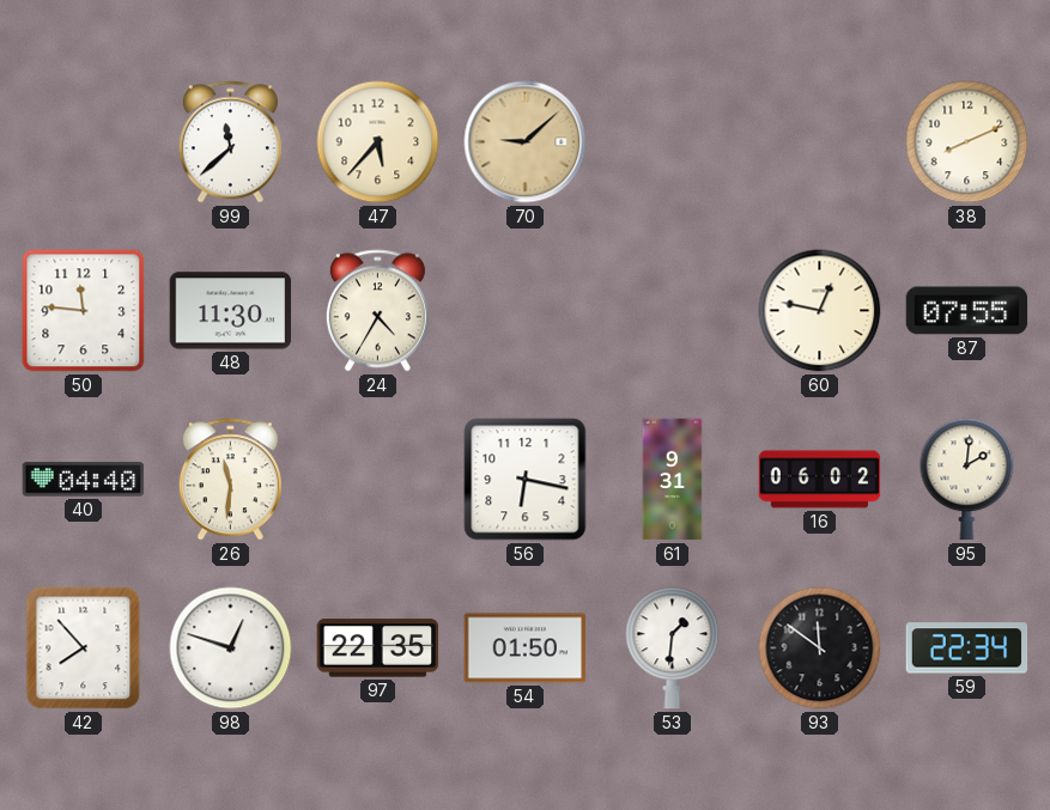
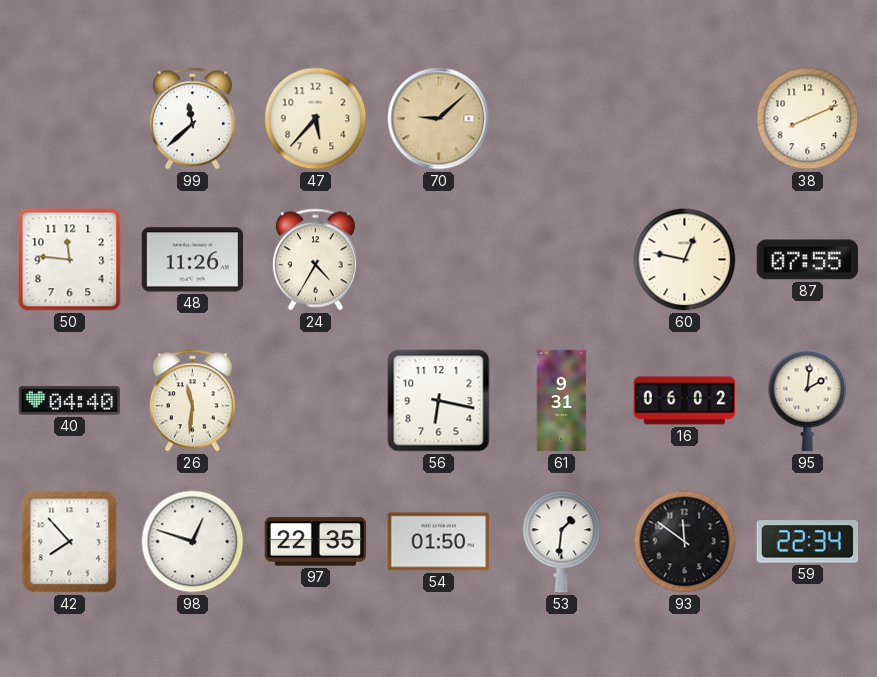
48: 11:30 -> 11:26 (193, 260)
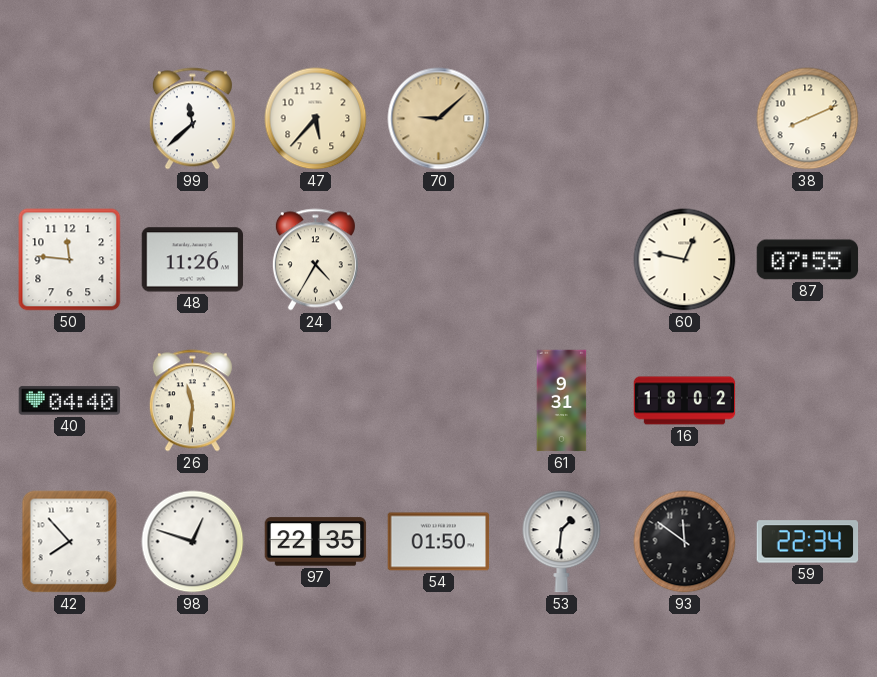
56: 6:17 -> none (439, 401)
16: 06:02 -> 18:02 (685, 401)
95: 2:01 -> none (808, 401)
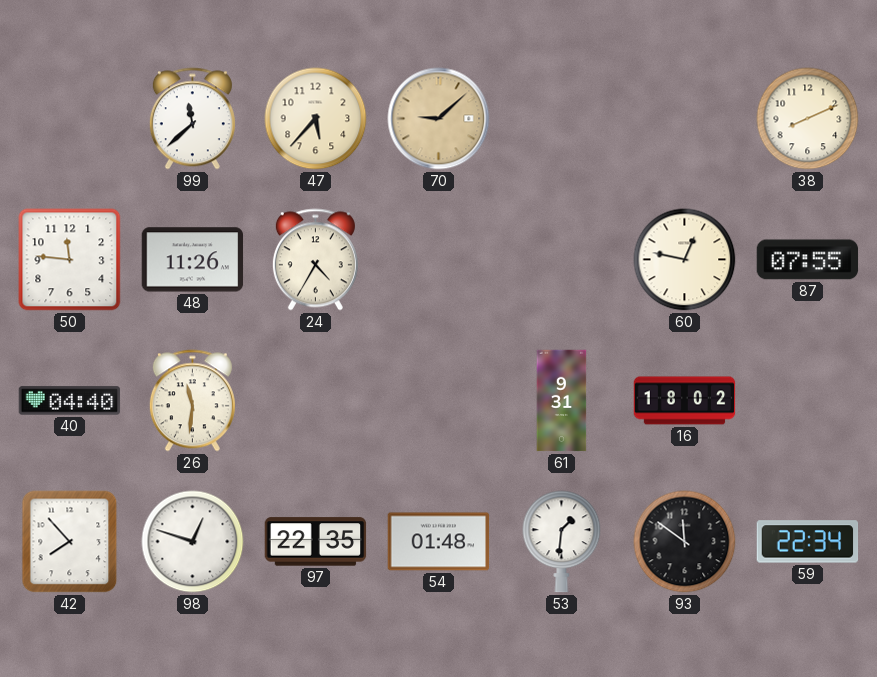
54: 01:50 -> 01:48 (439, 542)
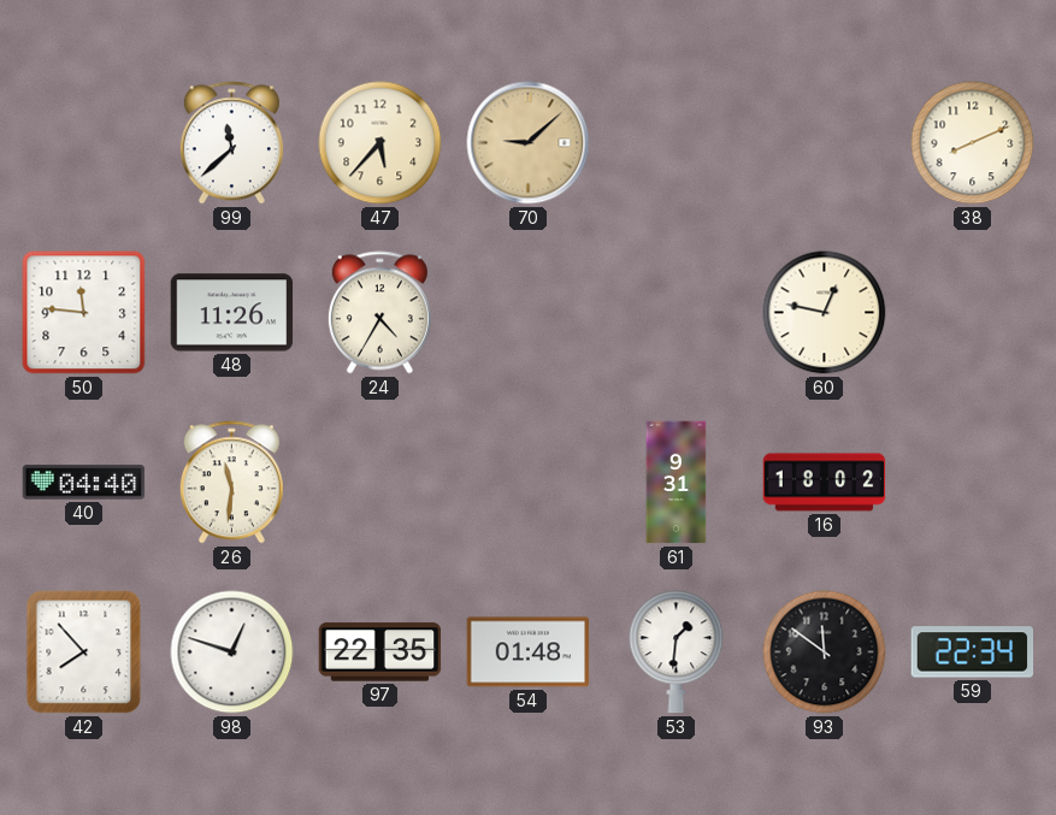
87: 07:55 -> none (808, 260)
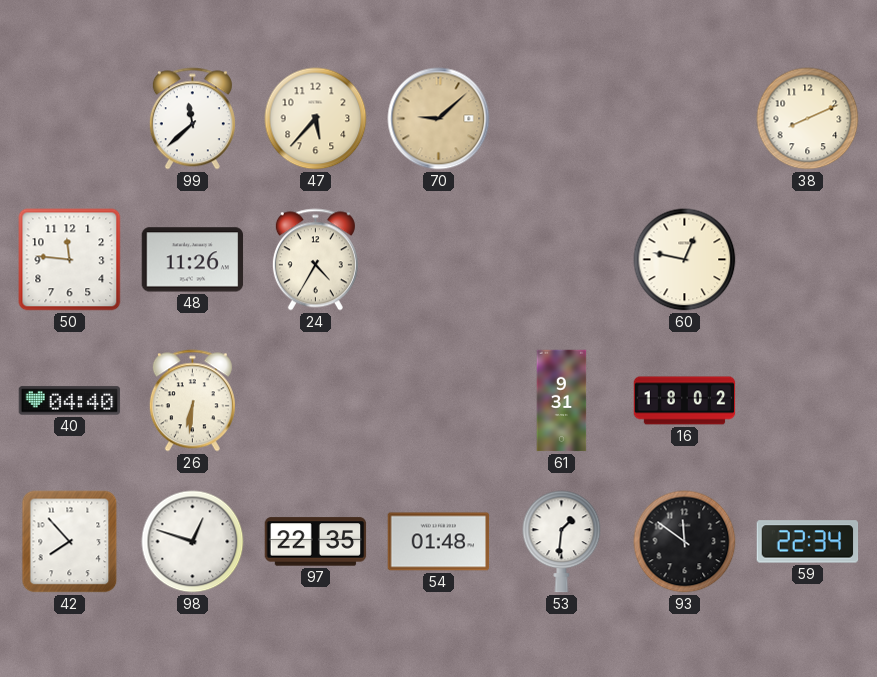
26: 11:31 -> 6:31 (192, 401)
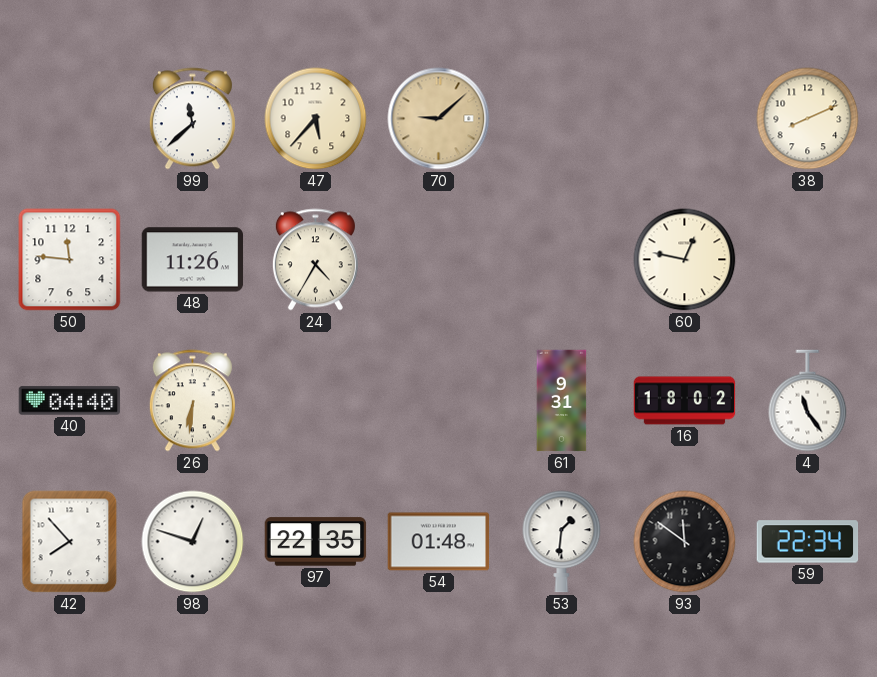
4: none -> 11:24 (808, 401)
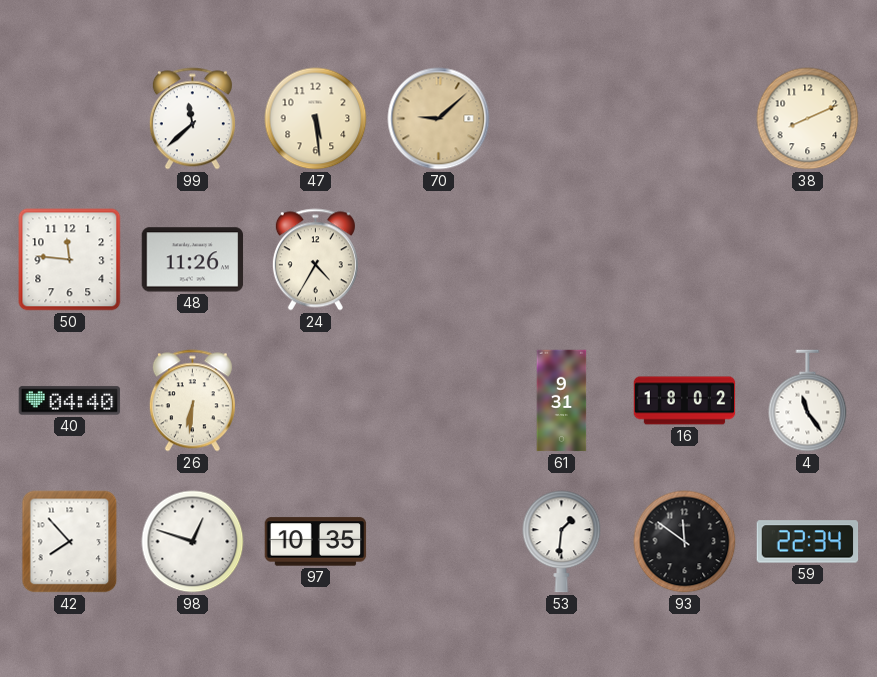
47: 5:37 -> 5:29 (316, 119)
60: 12:47 -> none (685, 260)
97: 22:35 -> 10:35 (316, 542)
54: 01:48 -> none (439, 542)
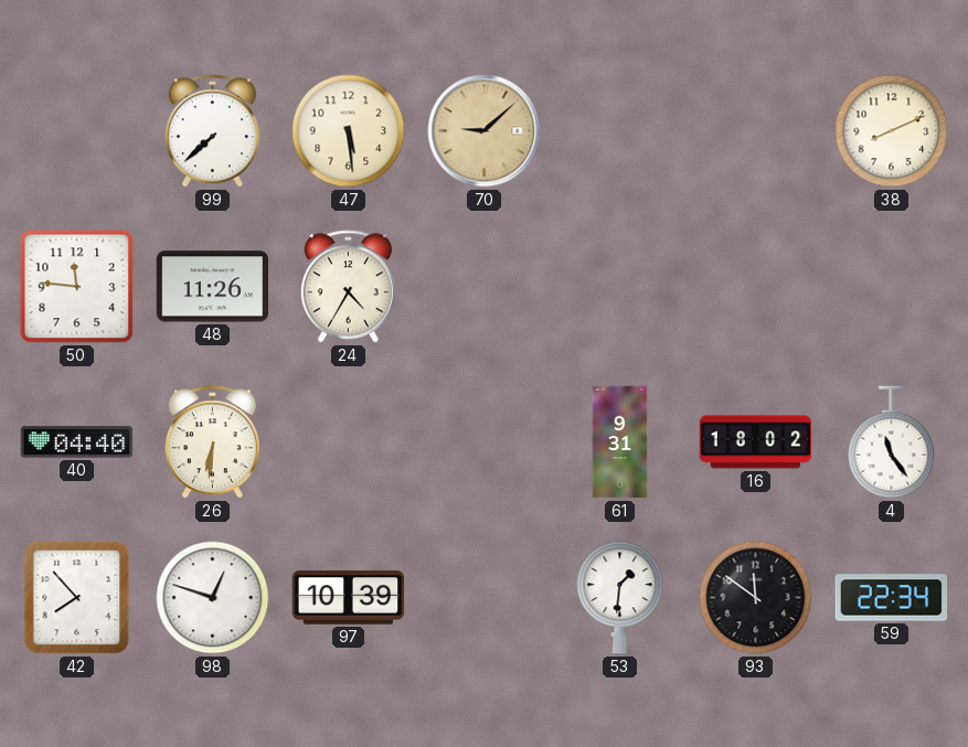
99: 11:38 -> 7:38 (212, 131)
97: 10:35 -> 10:39 (349, 598)
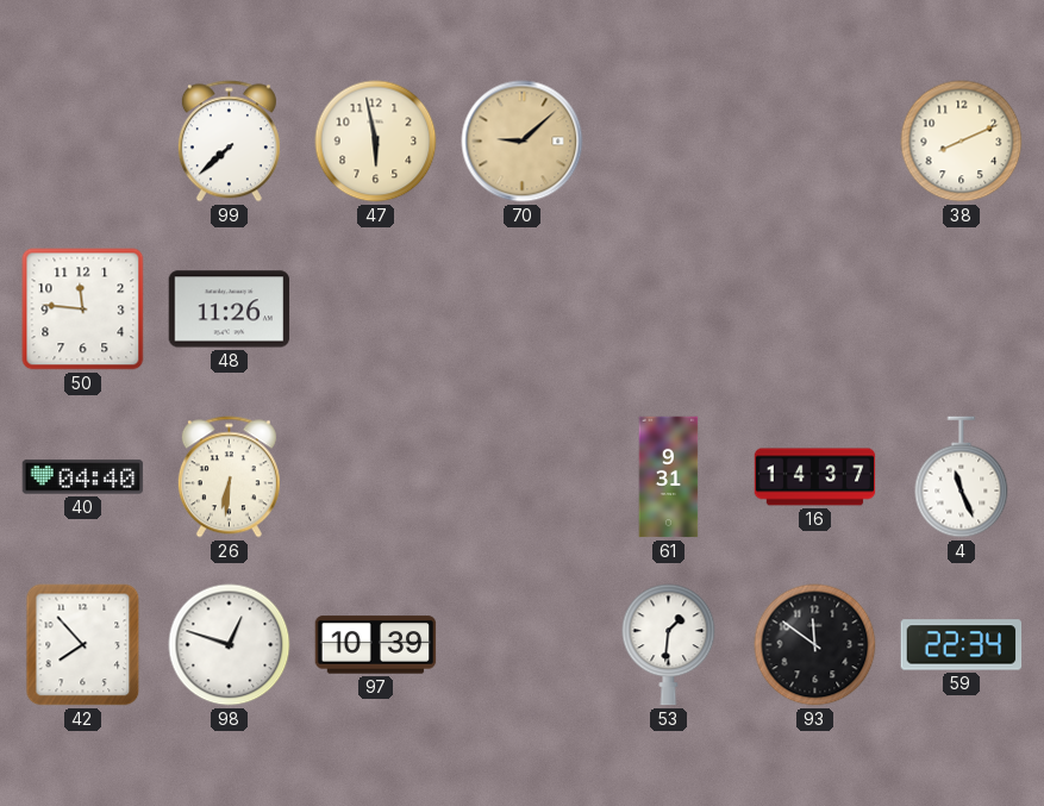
47: 5:29 -> 5:58 (376, 142)
24: 4:35 -> none (348, 287)
16: 18:02 -> 14:37 (815, 477)
4: 11:24 -> 11:26 (962, 477)
